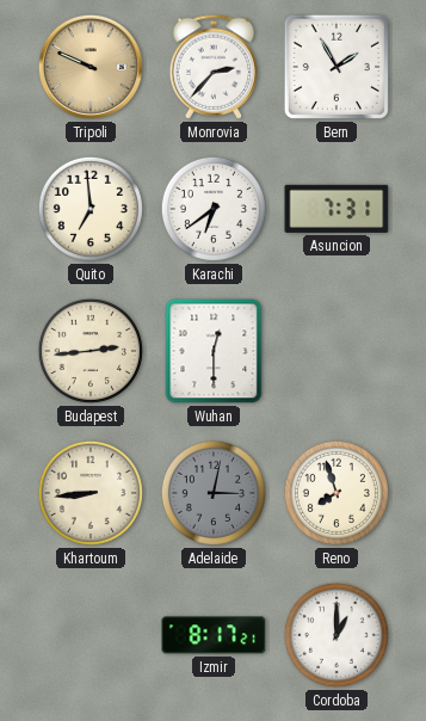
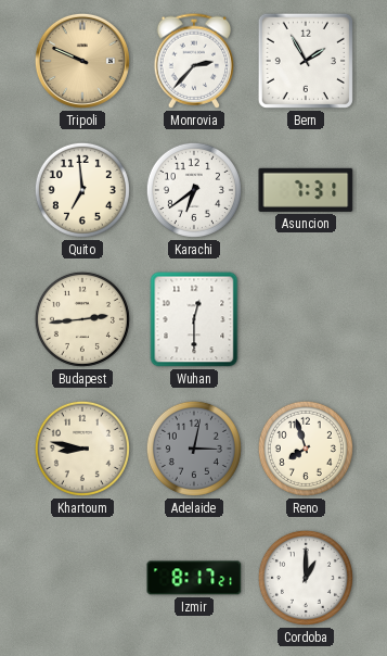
Khartoum: 8:44 -> 8:47 (82, 449)
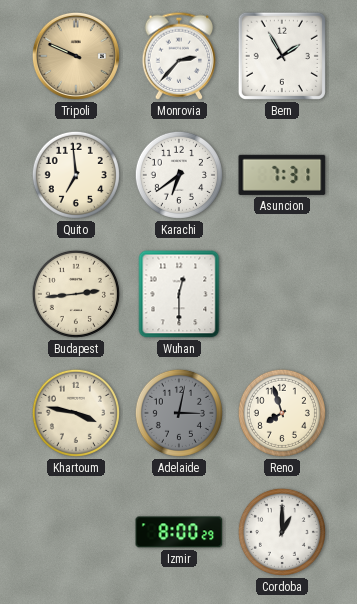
Khartoum: 8:47 -> 3:47 (76, 413)
Izmir: 8:17 -> 8:00 (179, 532)
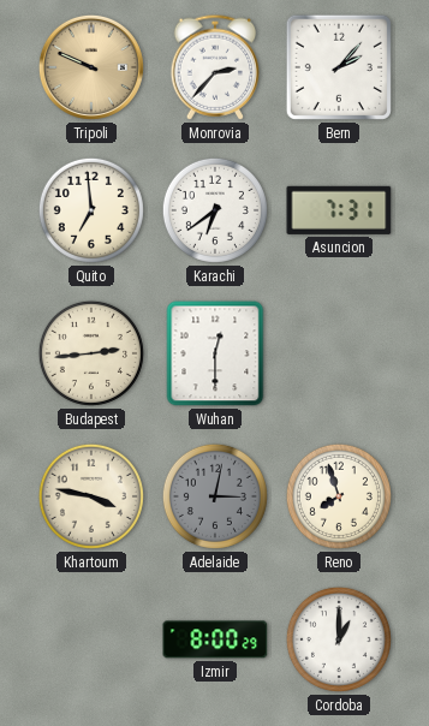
Bern: 1:55 -> 2:07 (339, 67)
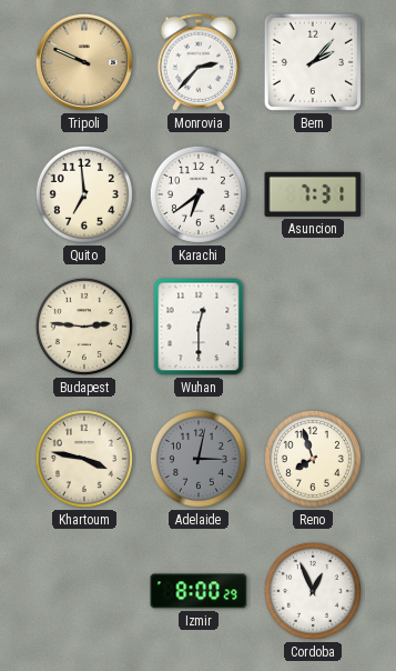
Budapest: 2:44 -> 2:46 (84, 327)
Cordoba: 1:00 -> 12:56 (313, 591)
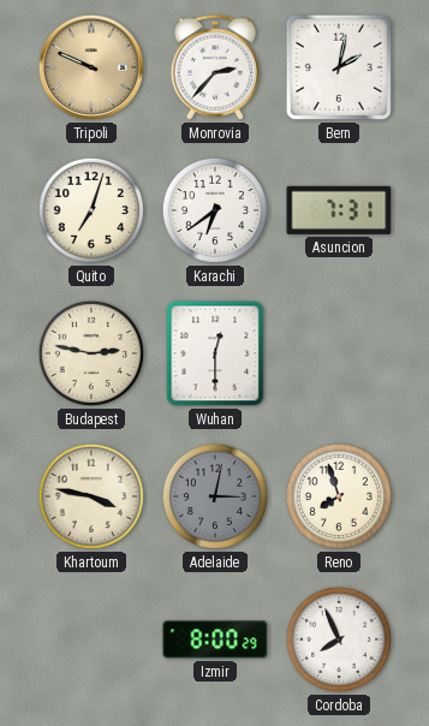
Bern: 2:07 -> 2:02 (339, 67)
Quito: 6:59 -> 7:03 (91, 210)
Budapest: 2:46 -> 2:47 (91, 353)
Cordoba: 12:56 -> 7:56 (339, 639)
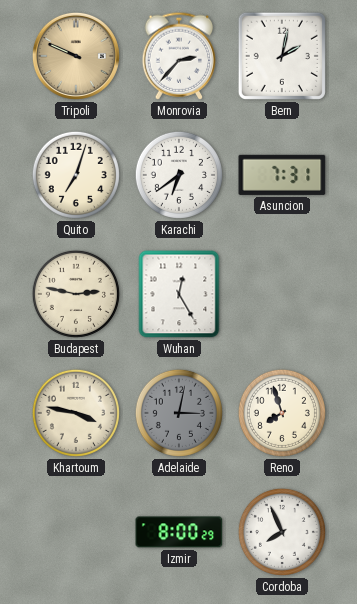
Wuhan: 12:30 -> 12:25 (179, 294)
